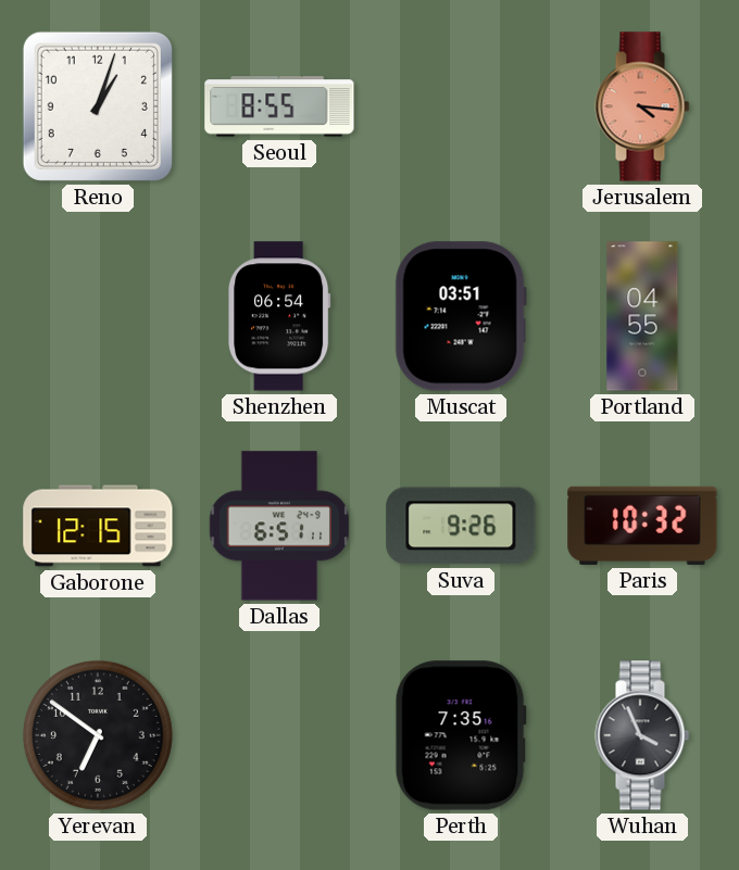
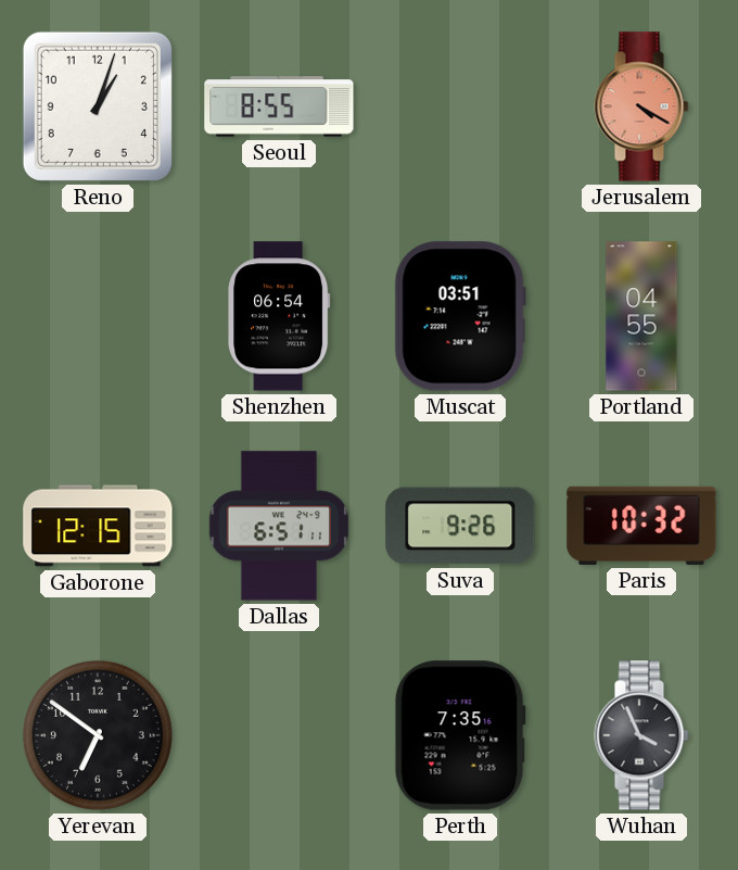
Jerusalem: 4:16 -> 4:20 (641, 106)
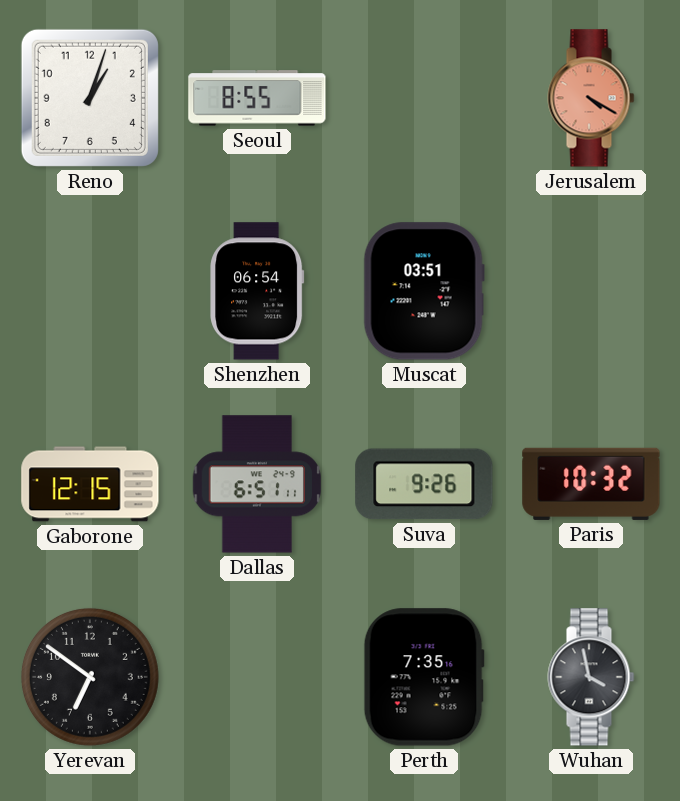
Portland: 04:55 -> none (641, 316)
Wuhan: 3:56 -> 3:58 (591, 677)
